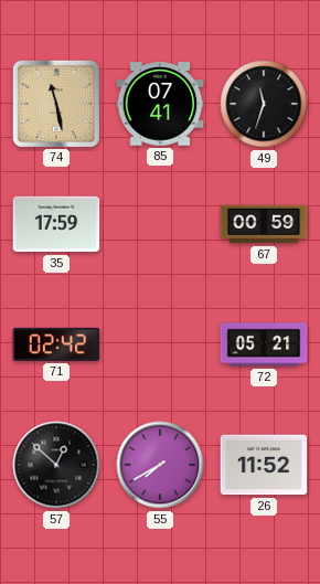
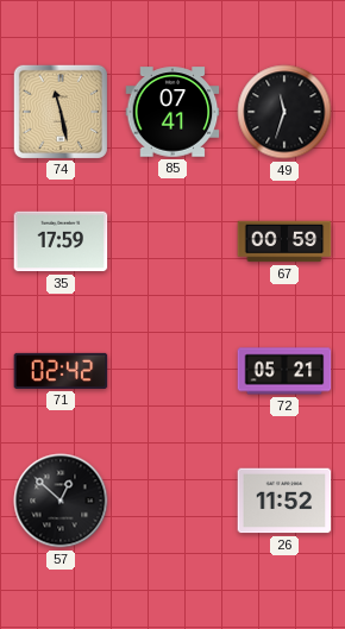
55: 7:40 -> none (160, 465)
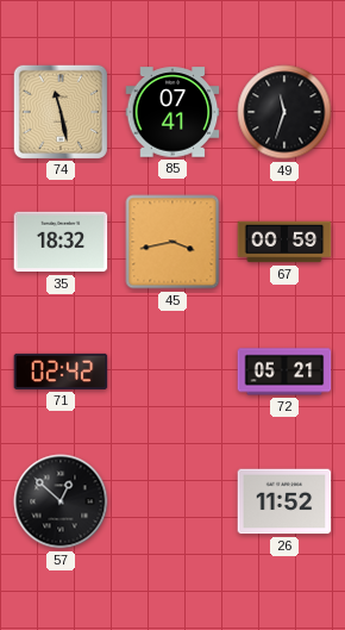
35: 17:59 -> 18:32 (61, 242)
45: none -> 3:43 (172, 242)
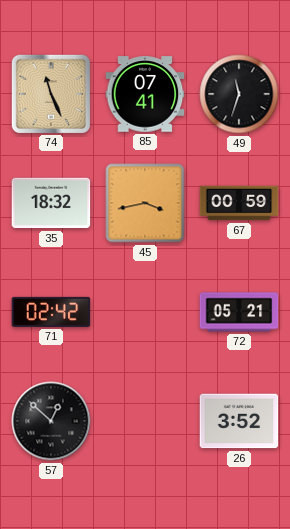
74: 11:28 -> 11:26 (50, 93)
26: 11:52 -> 3:52 (239, 421)
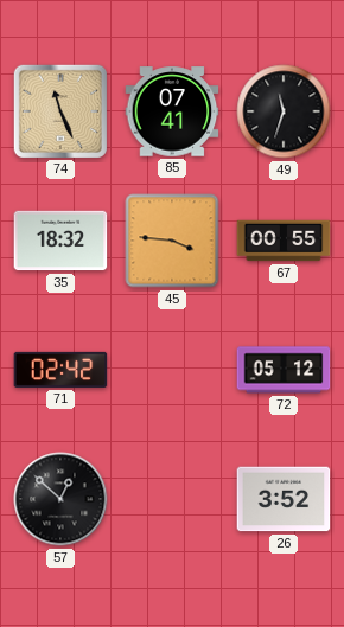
45: 3:43 -> 3:46 (172, 241)
67: 00:59 -> 00:55 (284, 241)
72: 05:21 -> 05:12 (284, 370)
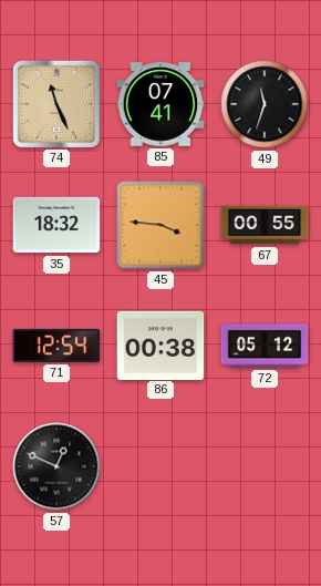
71: 02:42 -> 12:54 (56, 346)
86: none -> 00:38 (161, 345)
57: 12:52 -> 12:49 (56, 466)
26: 3:52 -> none (284, 499)
